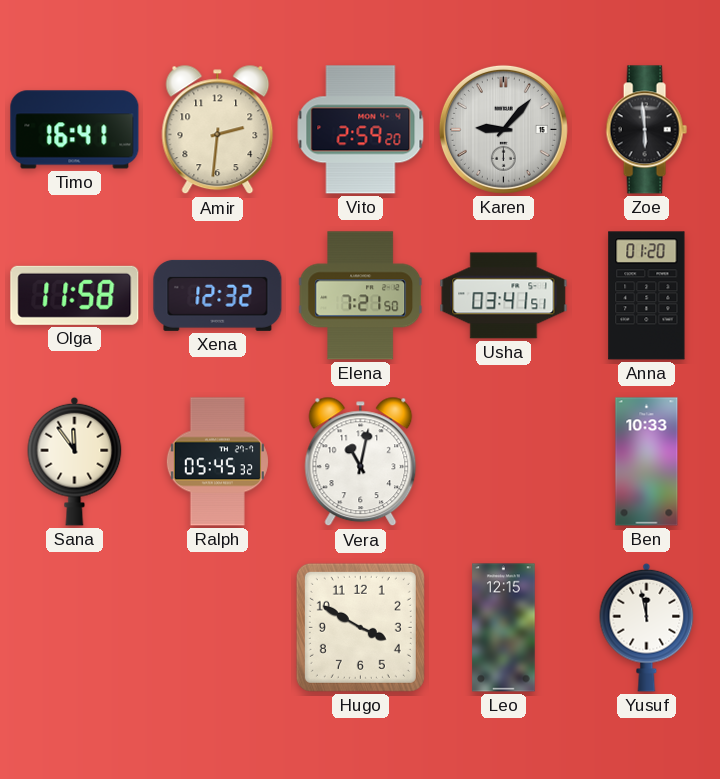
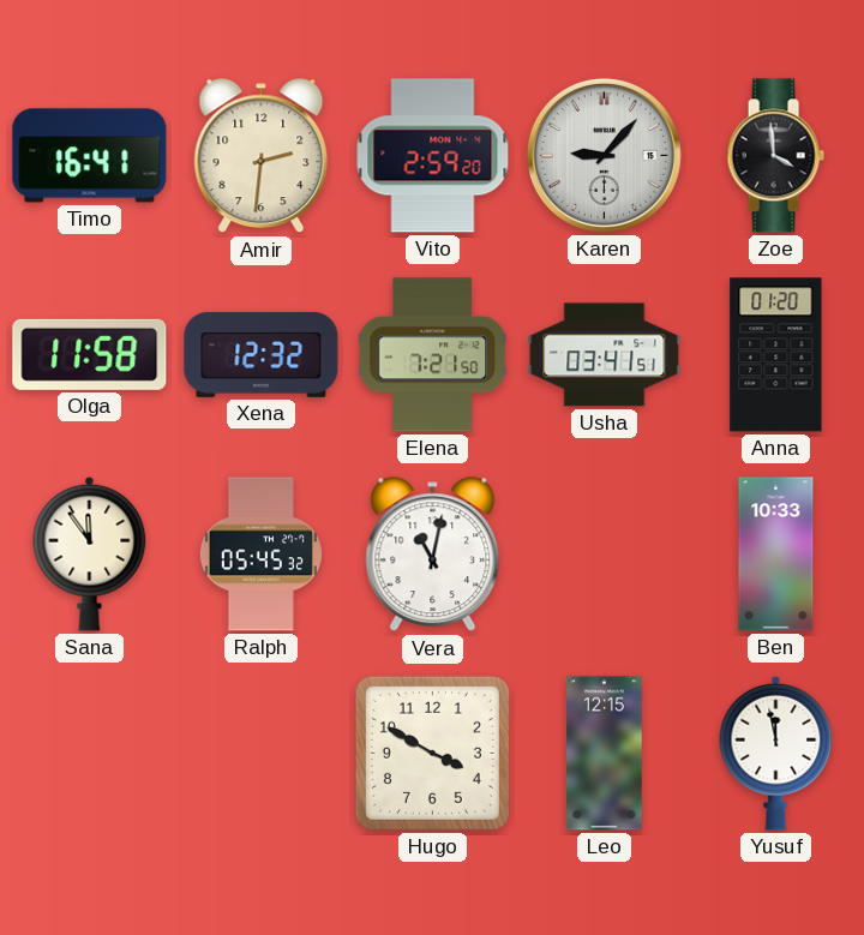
Zoe: 5:59 -> 3:59 (775, 156)
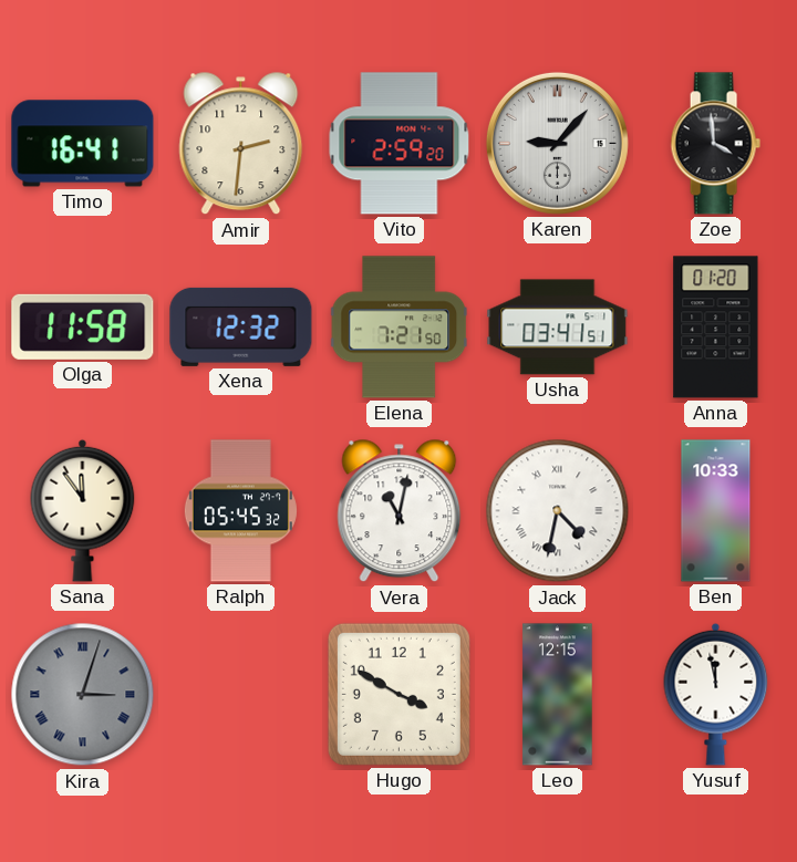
Jack: none -> 4:32 (558, 511)
Kira: none -> 3:03 (83, 695)
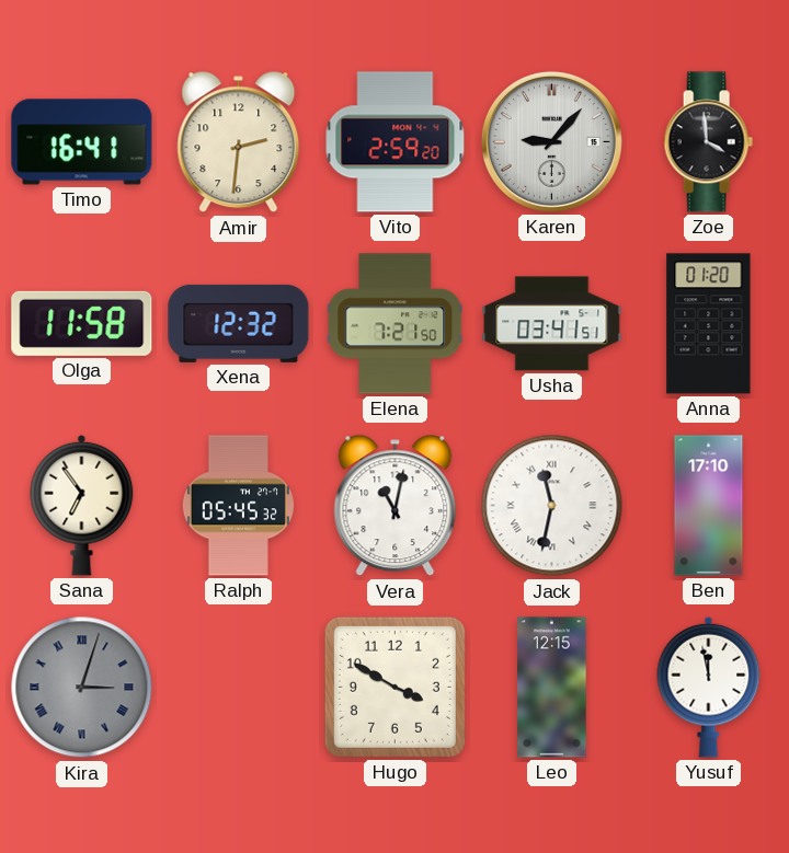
Sana: 11:54 -> 6:54 (82, 505)
Jack: 4:32 -> 11:32 (552, 506)
Ben: 10:33 -> 17:10 (709, 506)
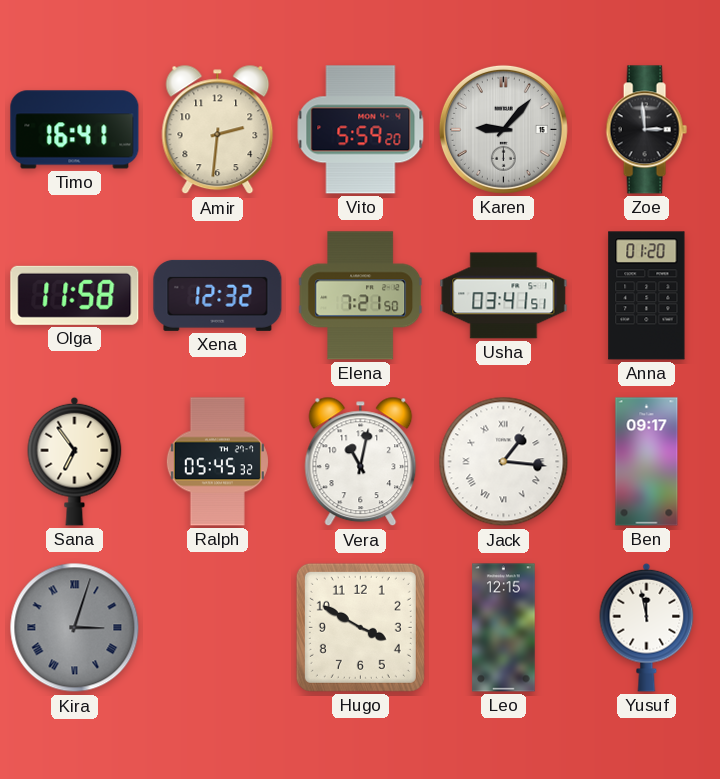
Vito: 2:59 -> 5:59 (361, 130)
Zoe: 3:59 -> 2:59 (646, 130)
Jack: 11:32 -> 1:16 (504, 462)
Ben: 17:10 -> 09:17 (647, 462)
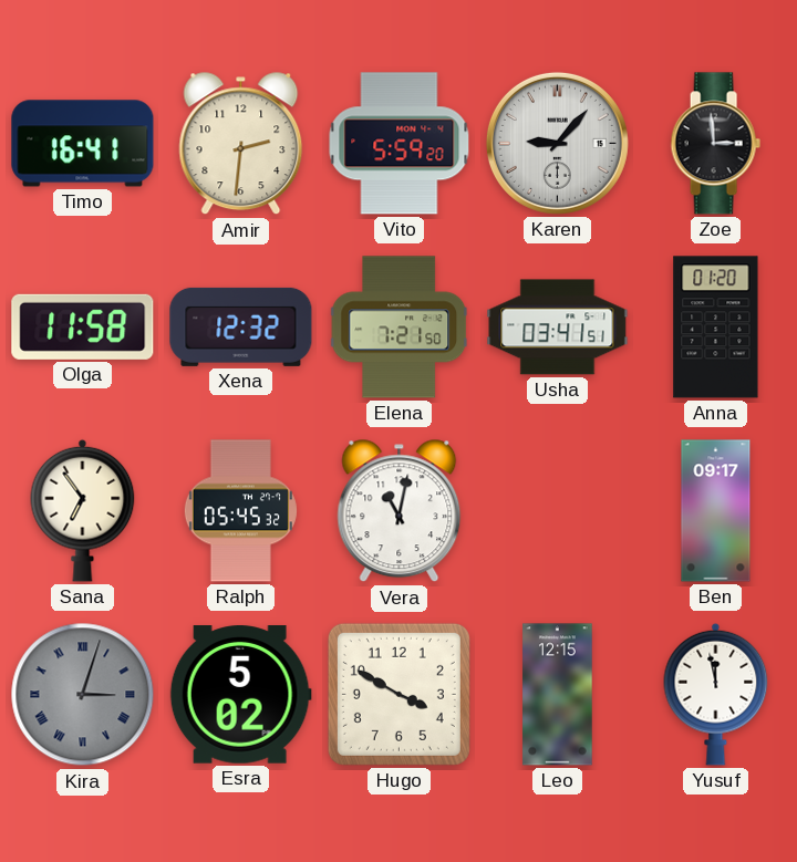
Jack: 1:16 -> none (504, 462)
Esra: none -> 5:02 (240, 695)
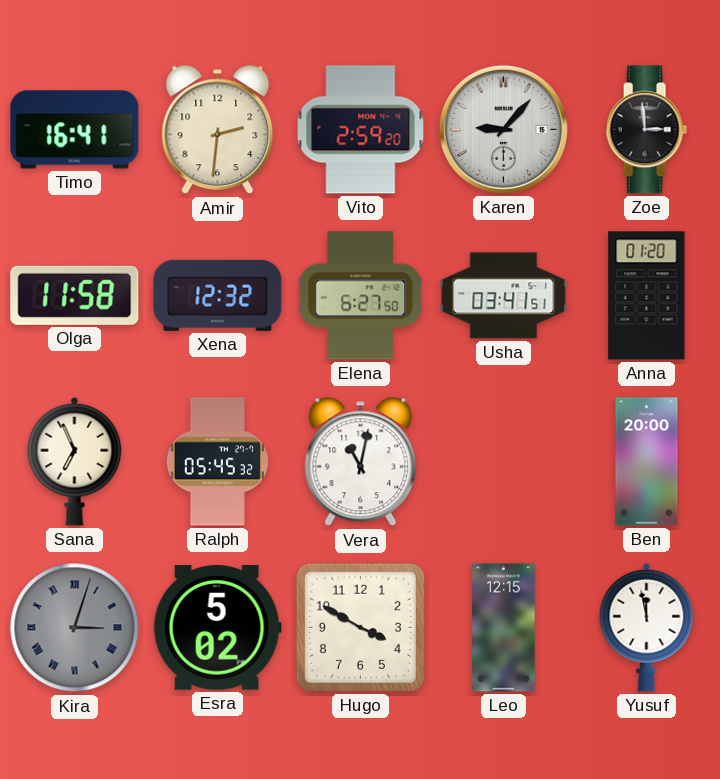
Vito: 5:59 -> 2:59 (361, 130)
Elena: 7:21 -> 6:27 (361, 296)
Sana: 6:54 -> 6:56 (75, 461)
Ben: 09:17 -> 20:00 (647, 462)
